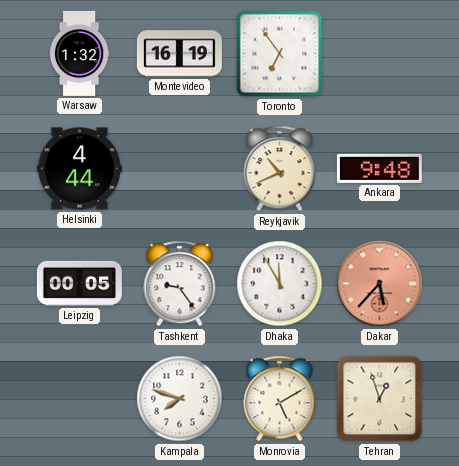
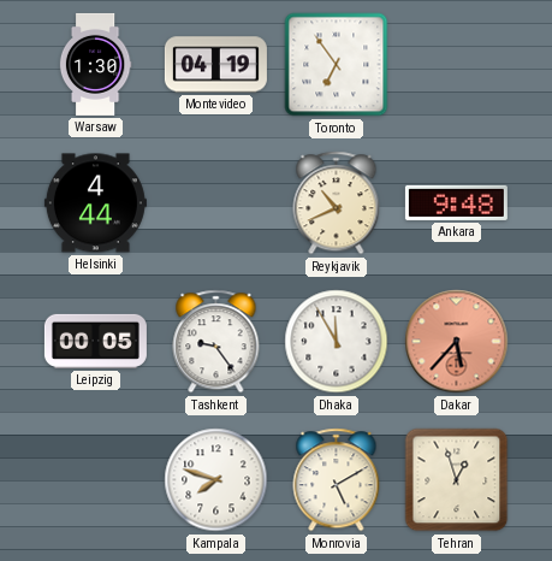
Warsaw: 1:32 -> 1:30 (95, 64)
Montevideo: 16:19 -> 04:19 (215, 65)
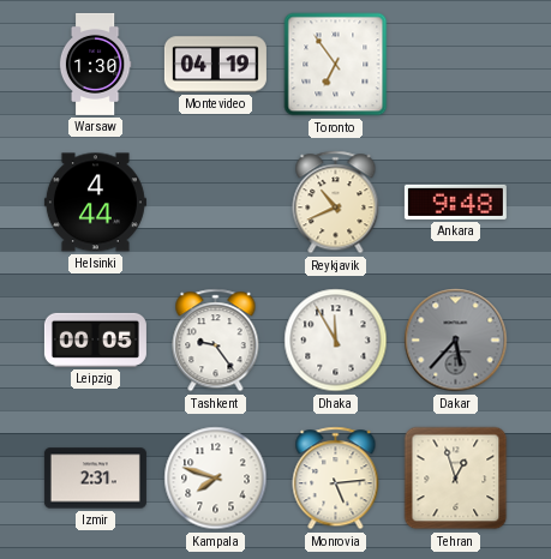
Dakar dial: salmon -> grey (456, 341)
Izmir: none -> 2:31 (95, 479)
Monrovia: 5:10 -> 5:14 (336, 479)
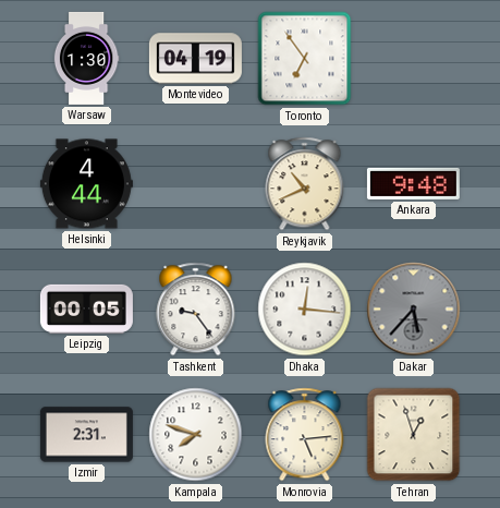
Dhaka: 11:55 -> 12:16 (305, 310)
